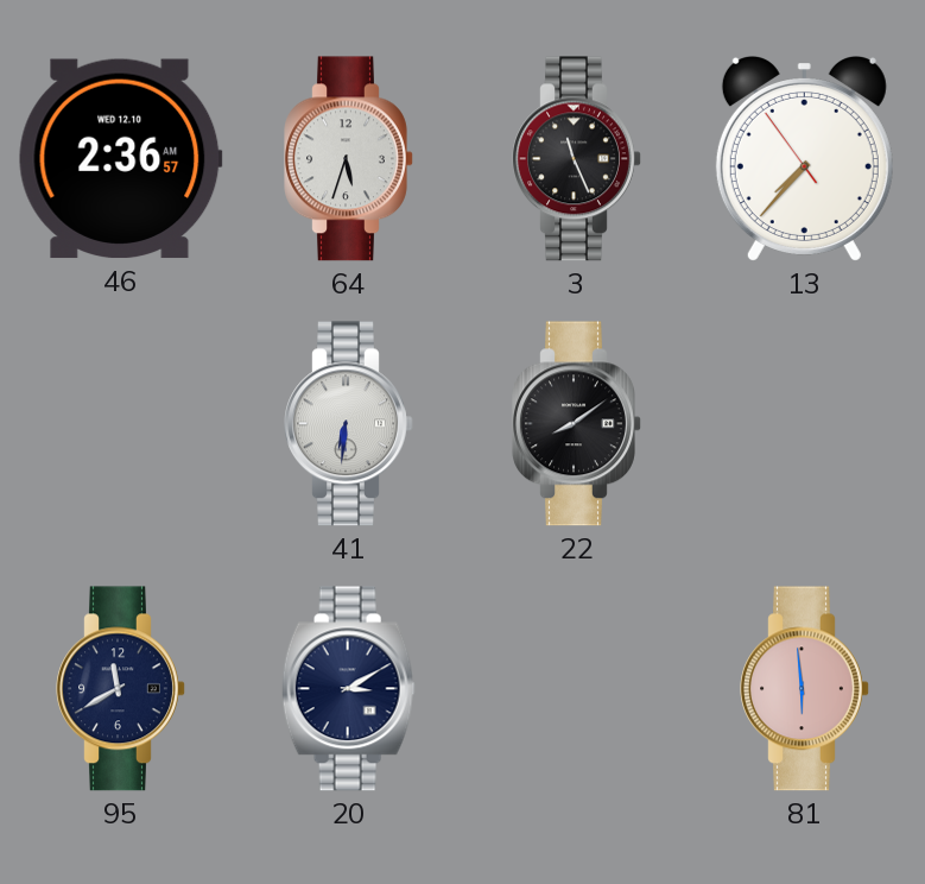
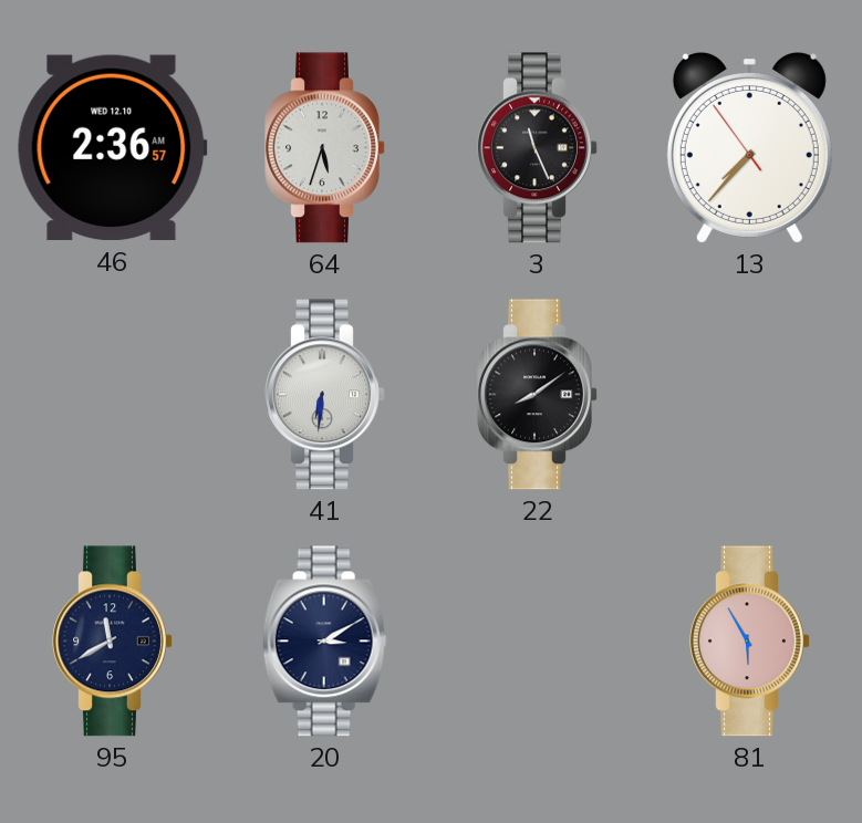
81: 5:59 -> 5:55 (750, 642)
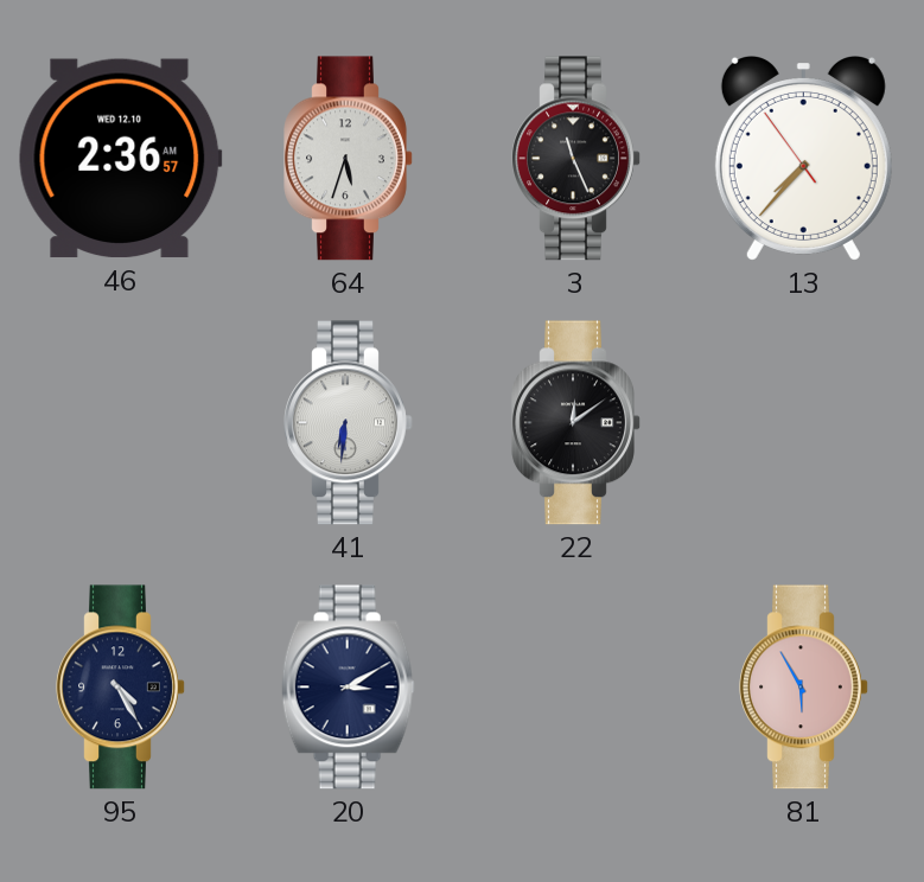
22: 8:09 -> 12:09 (576, 423)
95: 11:40 -> 4:25 (121, 688)
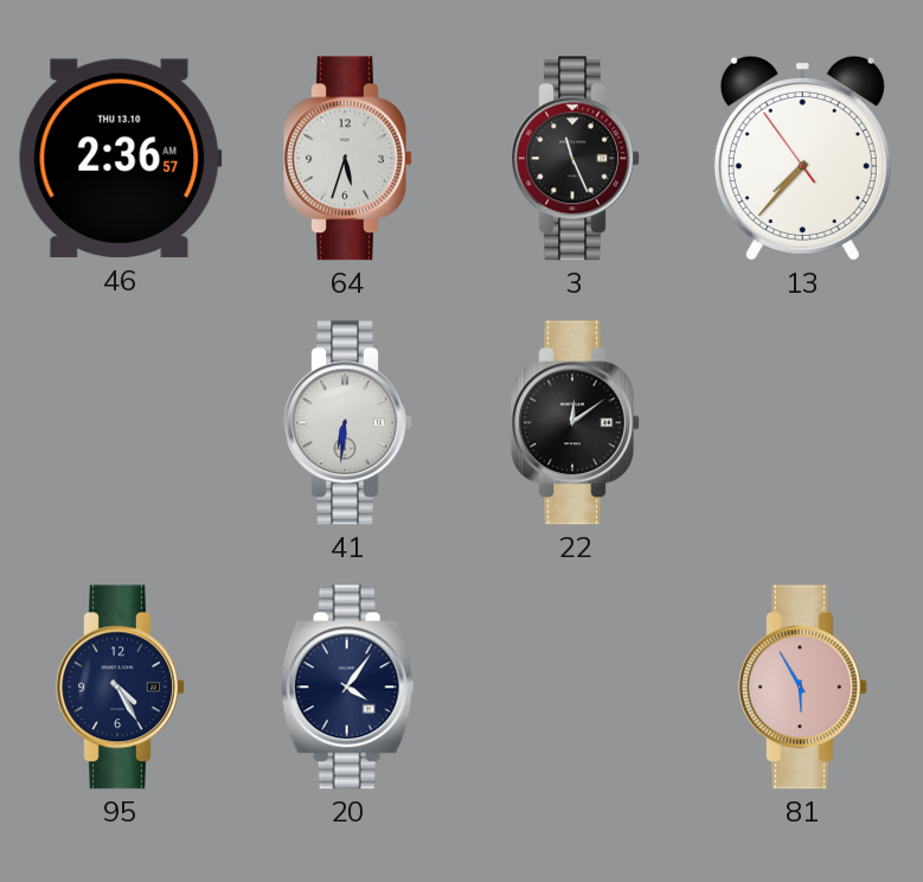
46 date: WED 12.10 -> THU 13.10 (120, 159)
20: 3:10 -> 4:06 (347, 688)
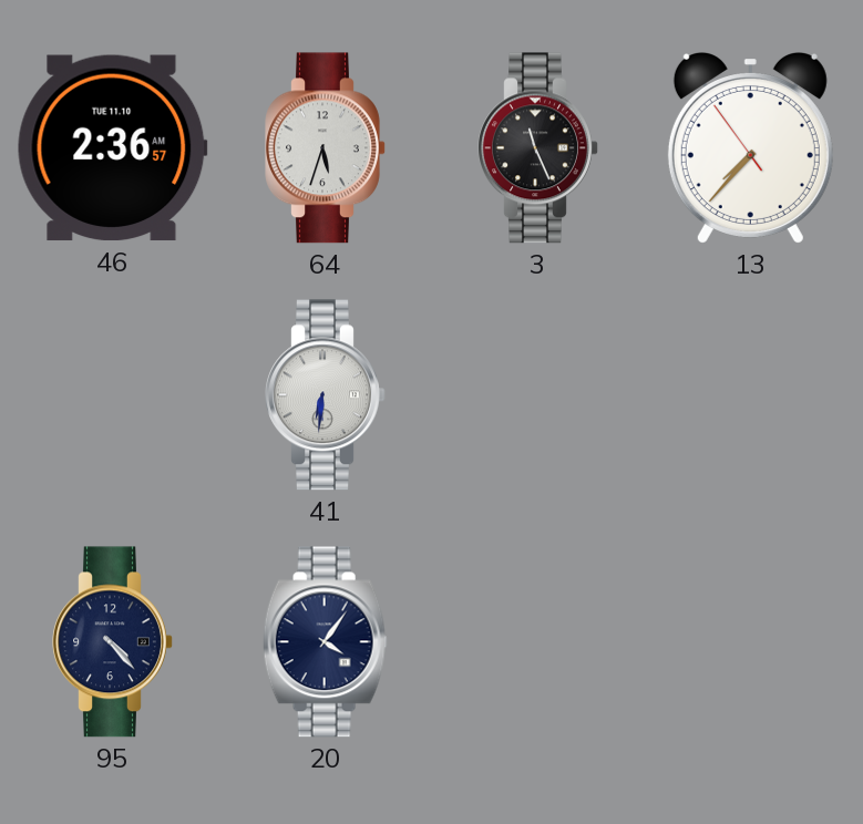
46 date: THU 13.10 -> TUE 11.10 (112, 148)
22: 12:09 -> none (576, 423)
95: 4:25 -> 4:23 (113, 642)
81: 5:55 -> none (803, 688)
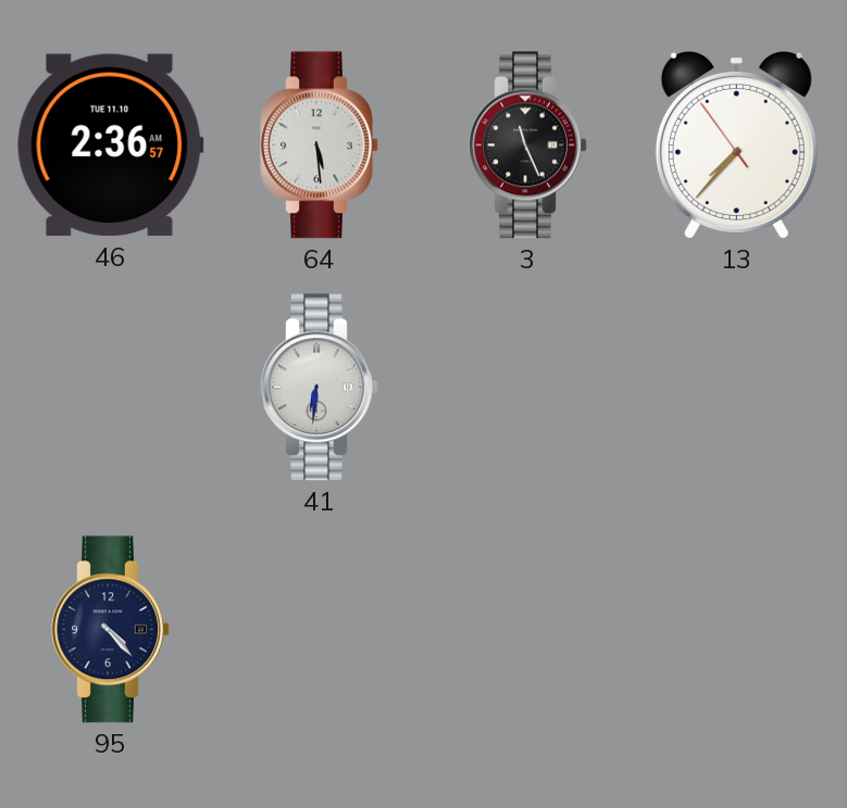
64: 5:33 -> 5:29 (320, 146)
20: 4:06 -> none (325, 642)
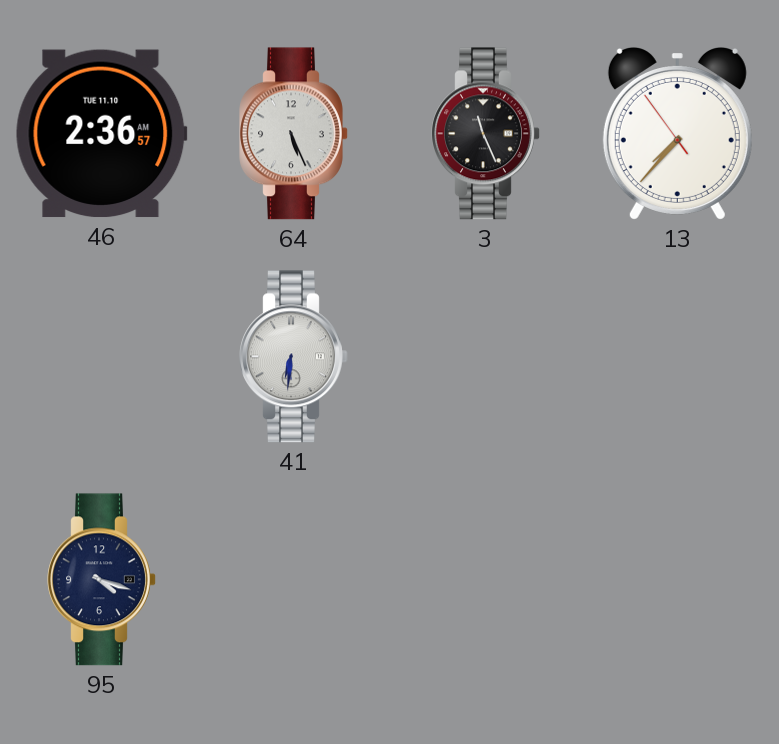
64: 5:29 -> 5:26 (294, 134)
95: 4:23 -> 4:18 (102, 580)
